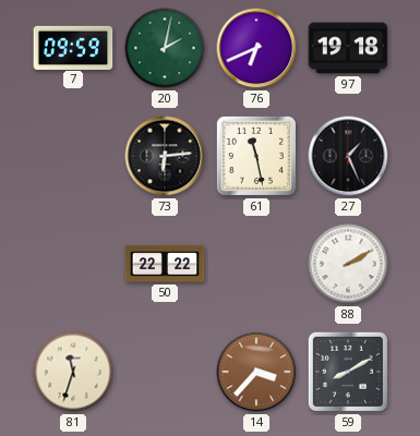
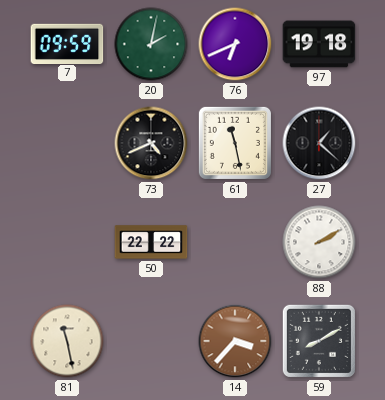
73: 6:14 -> 4:41 (151, 143)
27: 1:26 -> 1:22 (319, 143)
81: 11:33 -> 11:28 (67, 341)
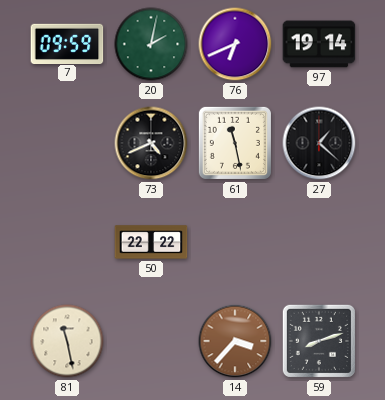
97: 19:18 -> 19:14 (319, 44)
88: 2:10 -> none (319, 242)
59: 8:10 -> 8:12 (319, 341)
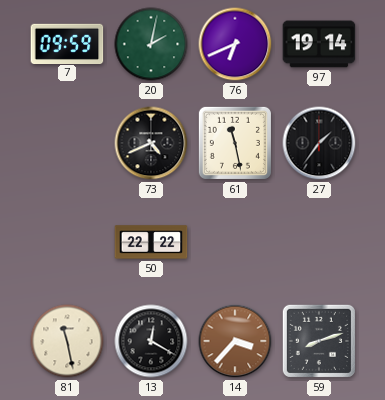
27: 1:22 -> 1:36 (319, 143)
13: none -> 12:20 (151, 341)
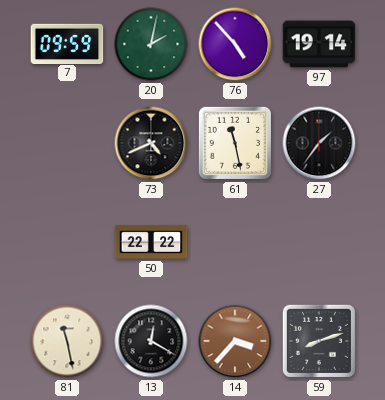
76: 6:41 -> 4:53 (235, 44)
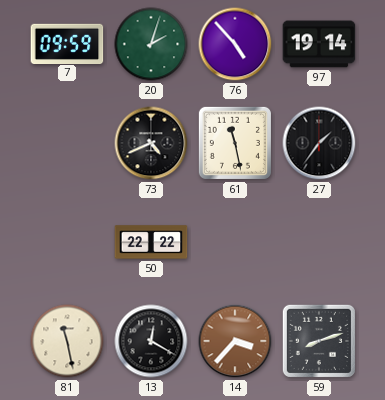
20: 2:02 -> 2:03 (151, 44)
